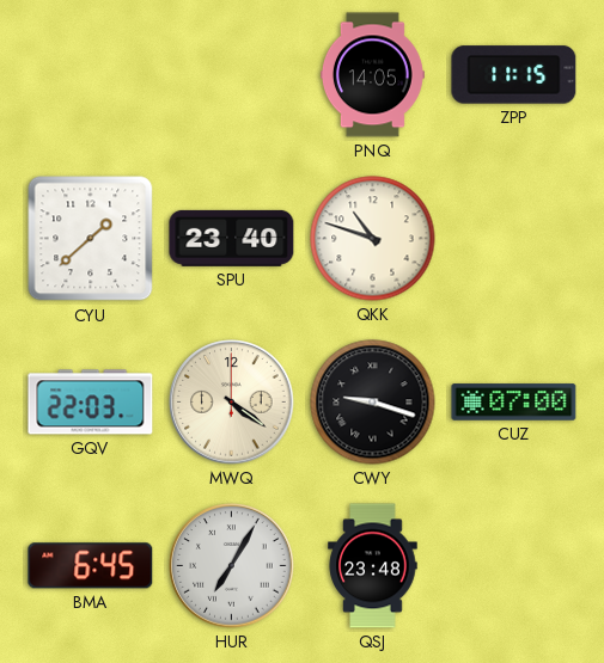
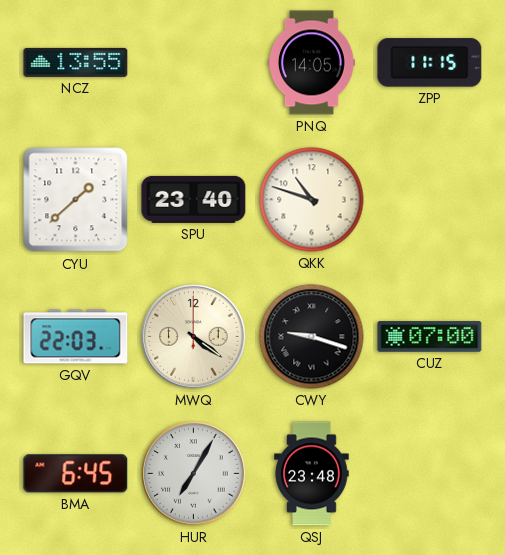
NCZ: none -> 13:55 (76, 62)
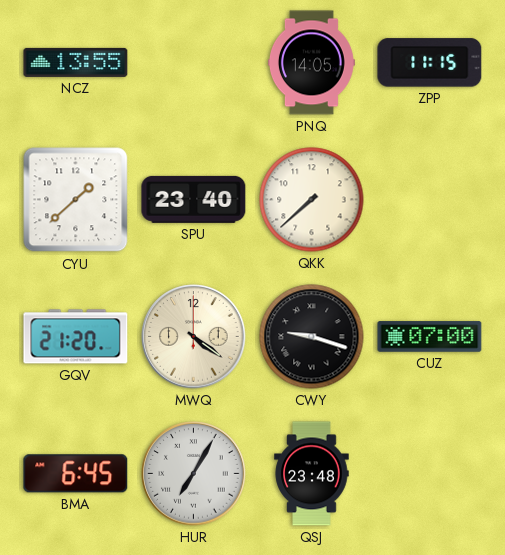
QKK: 10:48 -> 7:38 (312, 200)
GQV: 22:03 -> 21:20 (76, 337)
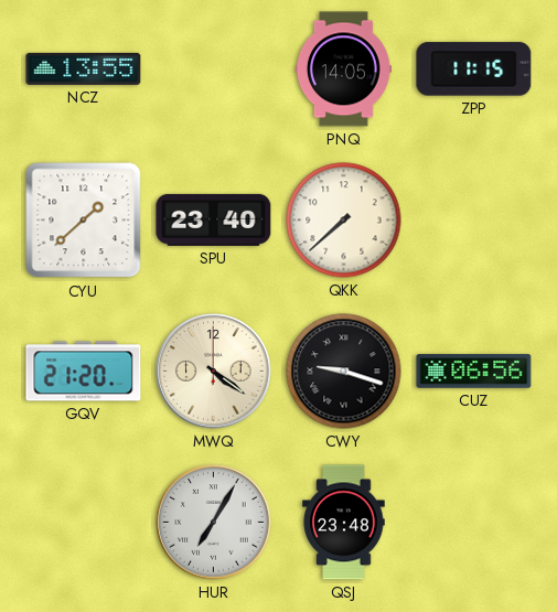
CUZ: 07:00 -> 06:56 (474, 372)
BMA: 6:45 -> none (76, 474)
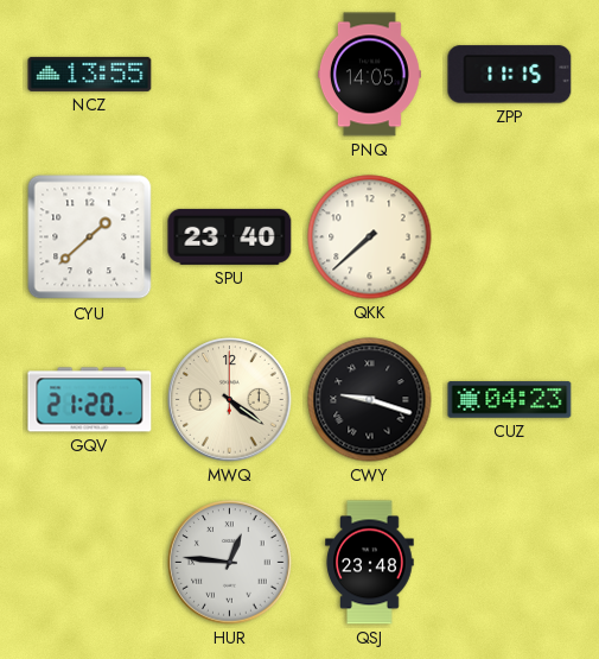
CUZ: 06:56 -> 04:23 (510, 400)
HUR: 7:05 -> 12:46 (230, 563)
